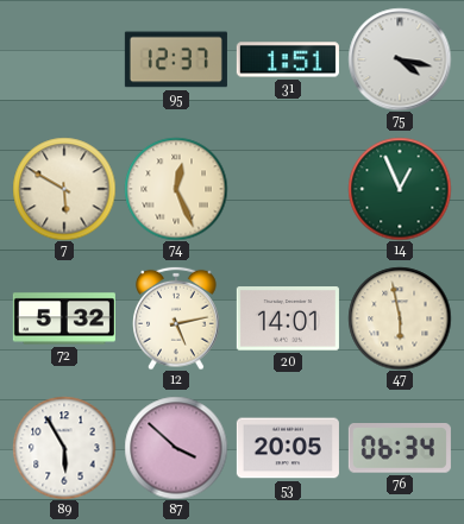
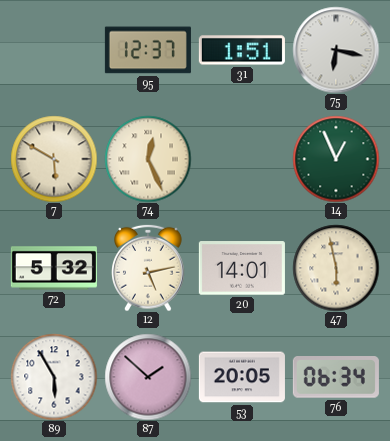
75: 4:17 -> 6:17 (336, 50)
87: 3:52 -> 1:52 (148, 377)
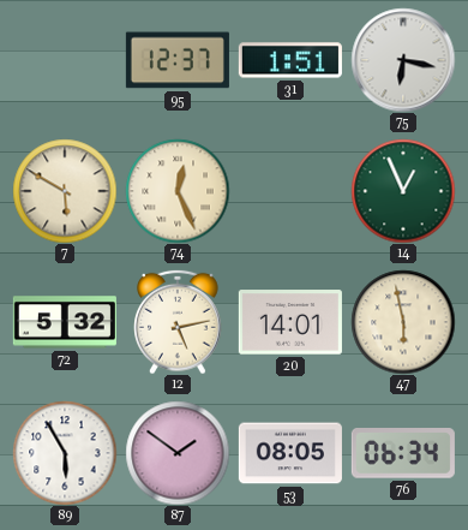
87: 1:52 -> 1:51 (178, 453)
53: 20:05 -> 08:05 (290, 453)
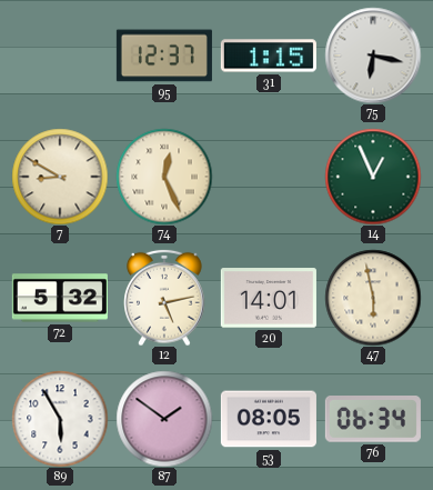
31: 1:51 -> 1:15 (269, 56)
7: 5:50 -> 8:50 (60, 177)
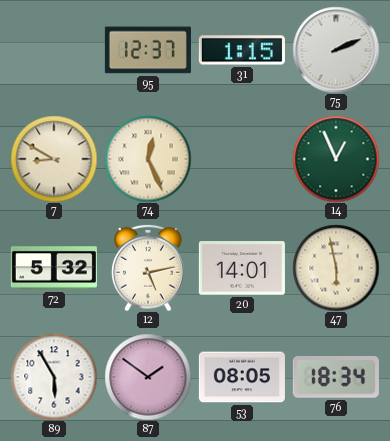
75: 6:17 -> 2:11 (336, 50)
76: 06:34 -> 18:34 (336, 377)
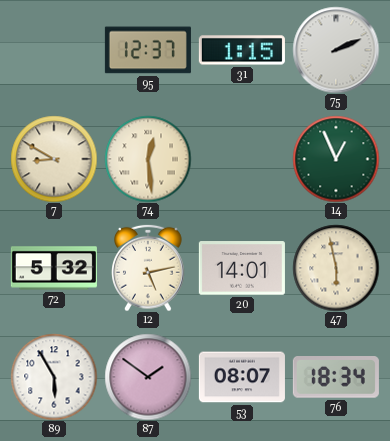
74: 12:26 -> 12:29 (148, 159)
53: 08:05 -> 08:07 (242, 377)
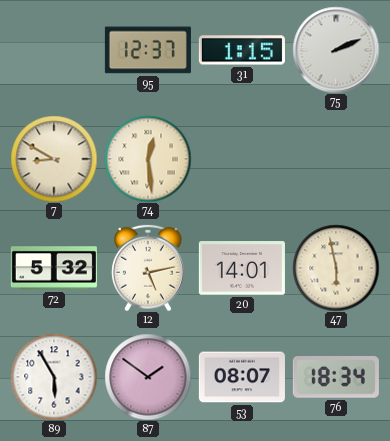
14: 12:56 -> none (336, 159)
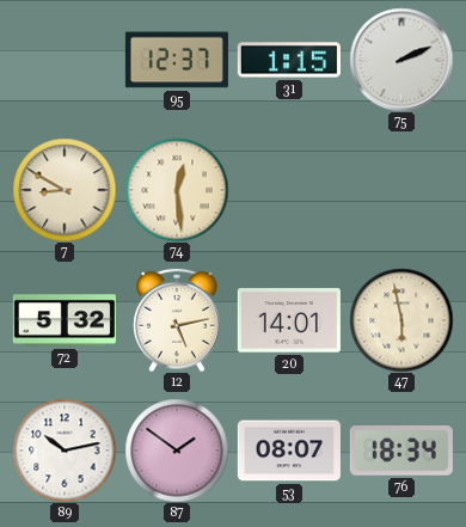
89: 5:55 -> 10:13 (65, 451)
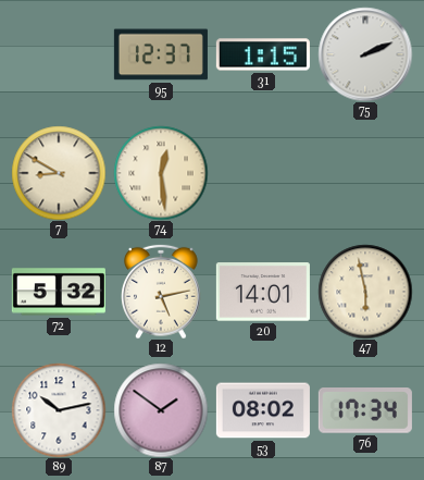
53: 08:07 -> 08:02 (263, 410)
76: 18:34 -> 17:34 (365, 410)
